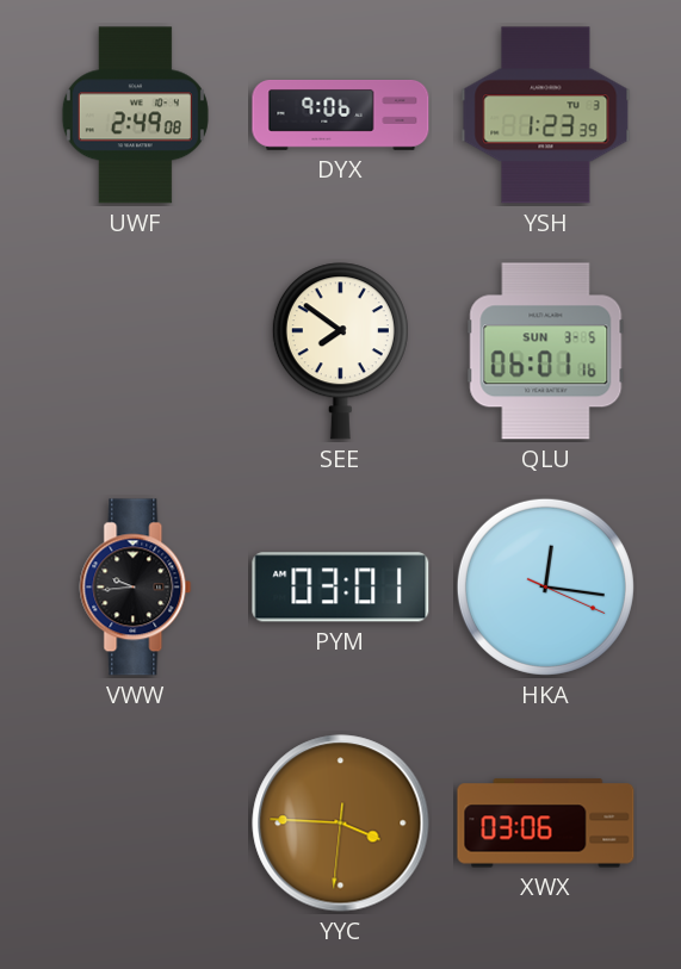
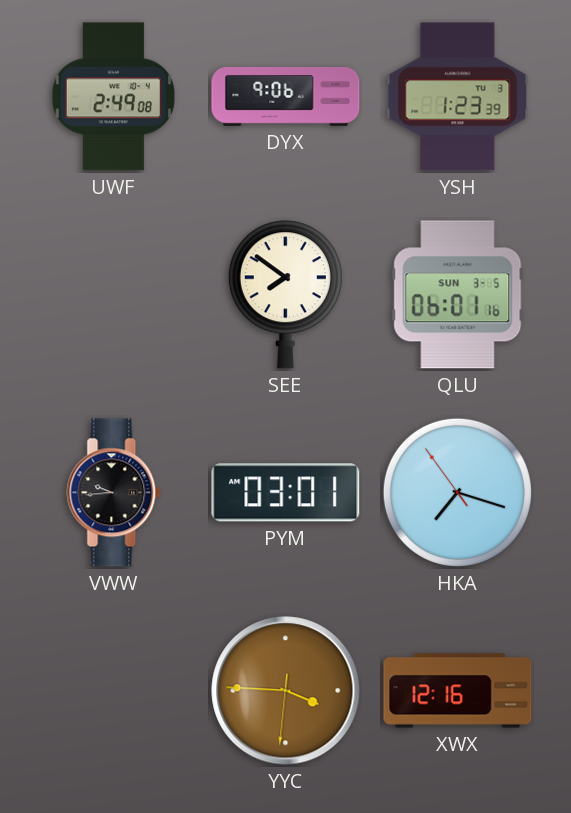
HKA: 12:16 -> 7:17 (457, 492)
XWX: 03:06 -> 12:16 (458, 691)
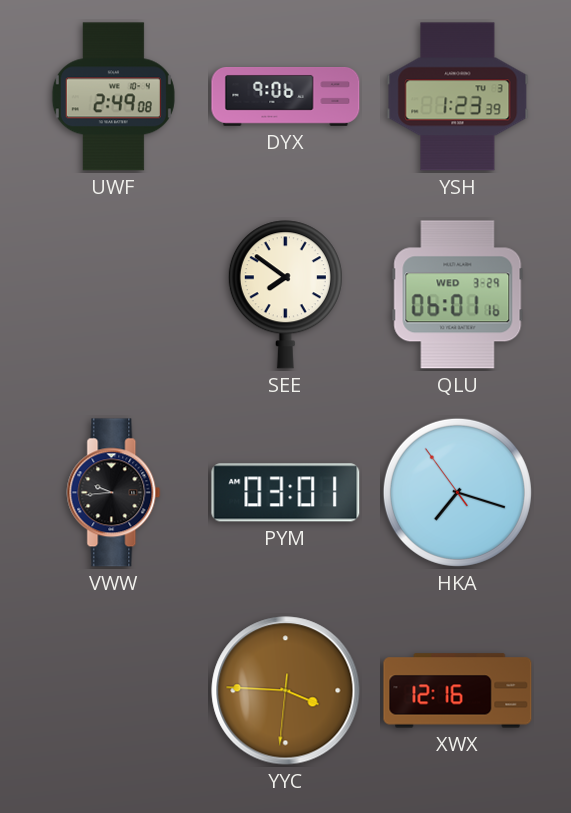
QLU date: SUN 3-5 -> WED 3-29 (458, 295)
